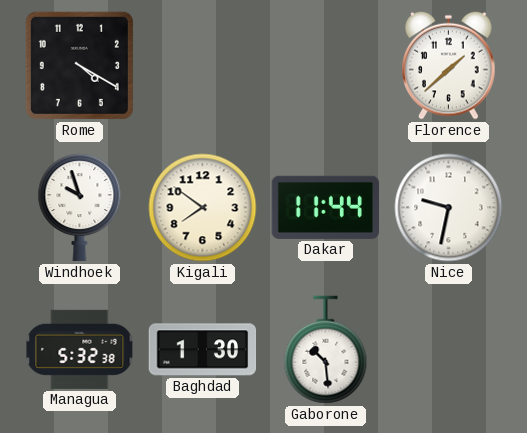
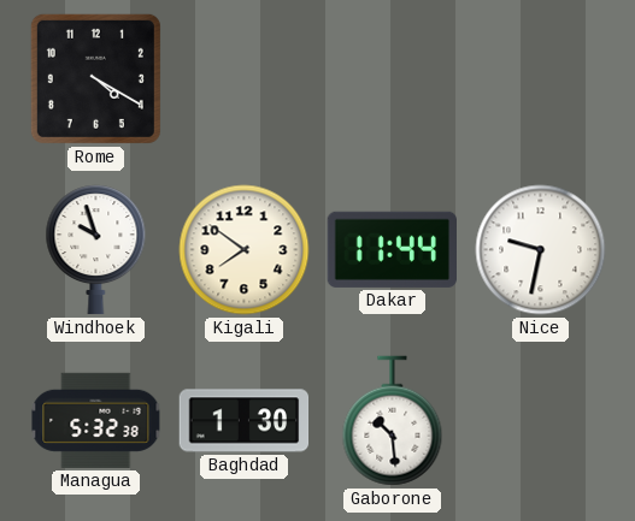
Florence: 1:38 -> none (449, 65)
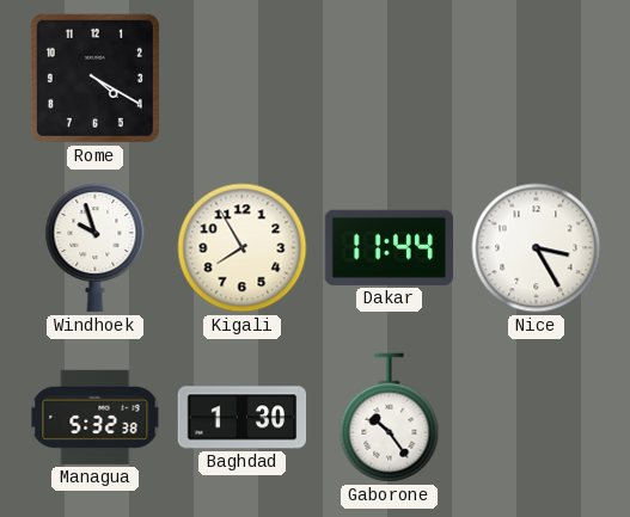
Kigali: 7:51 -> 7:55 (243, 248)
Nice: 9:32 -> 3:25 (537, 248)
Gaborone: 10:29 -> 10:24 (390, 418)
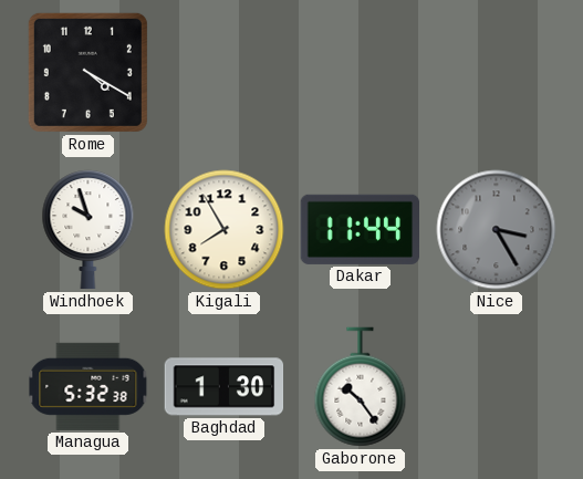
Nice dial: white -> grey (497, 230)
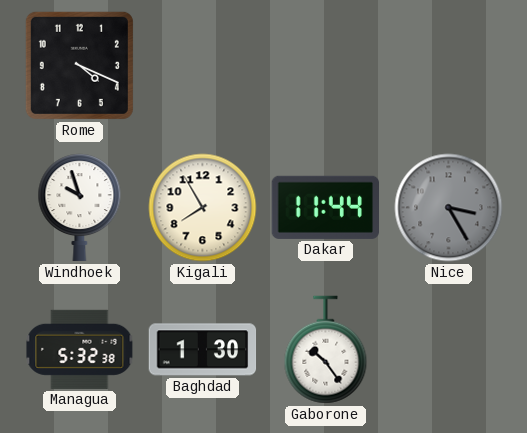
Rome: 4:20 -> 4:19 (79, 65)
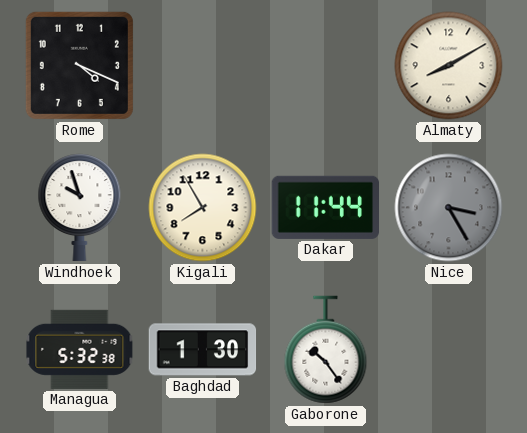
Almaty: none -> 8:10 (449, 66)
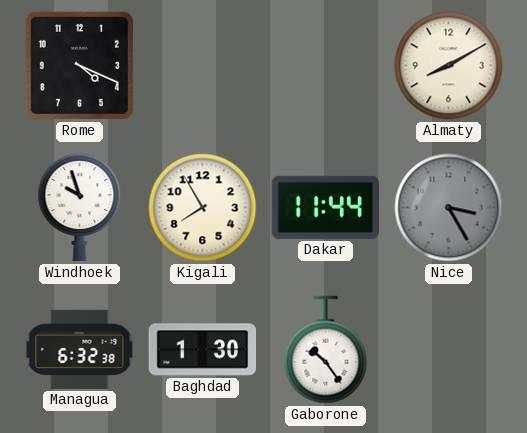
Managua: 5:32 -> 6:32 (80, 349)
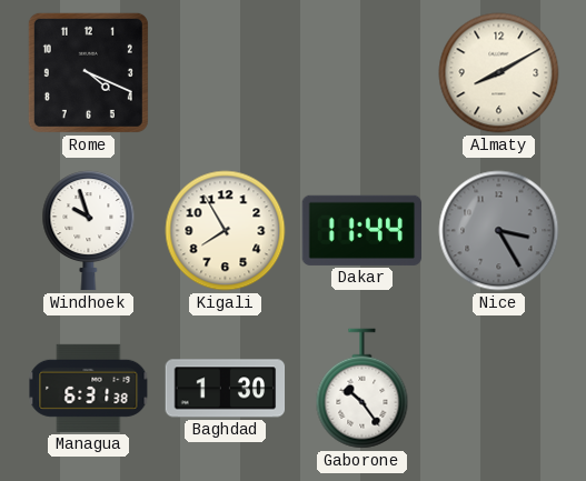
Managua: 6:32 -> 6:31 (89, 388)
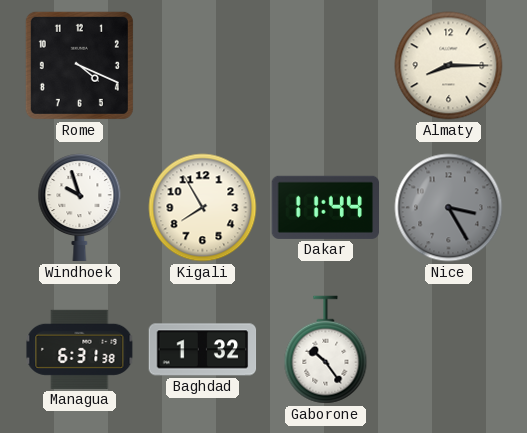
Almaty: 8:10 -> 8:15 (449, 66)
Baghdad: 1:30 -> 1:32 (203, 350)
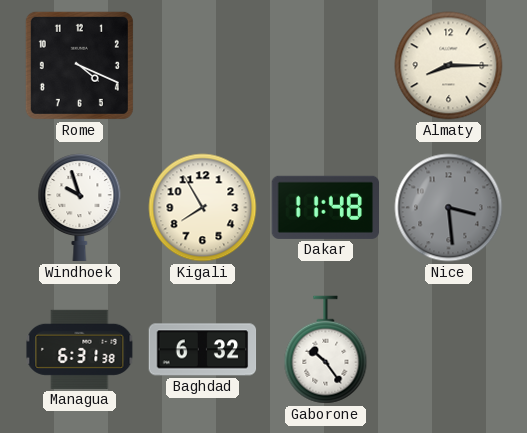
Dakar: 11:44 -> 11:48 (325, 207)
Nice: 3:25 -> 3:29 (449, 208)
Baghdad: 1:32 -> 6:32 (203, 350)
